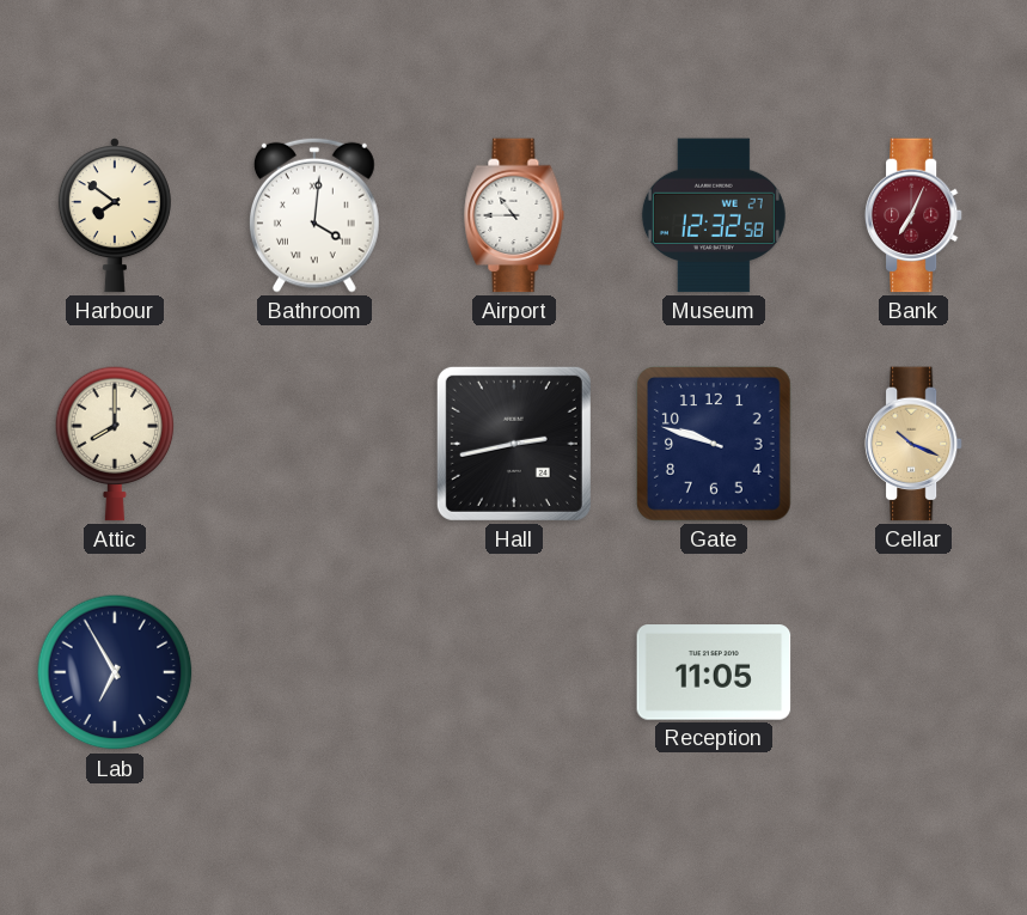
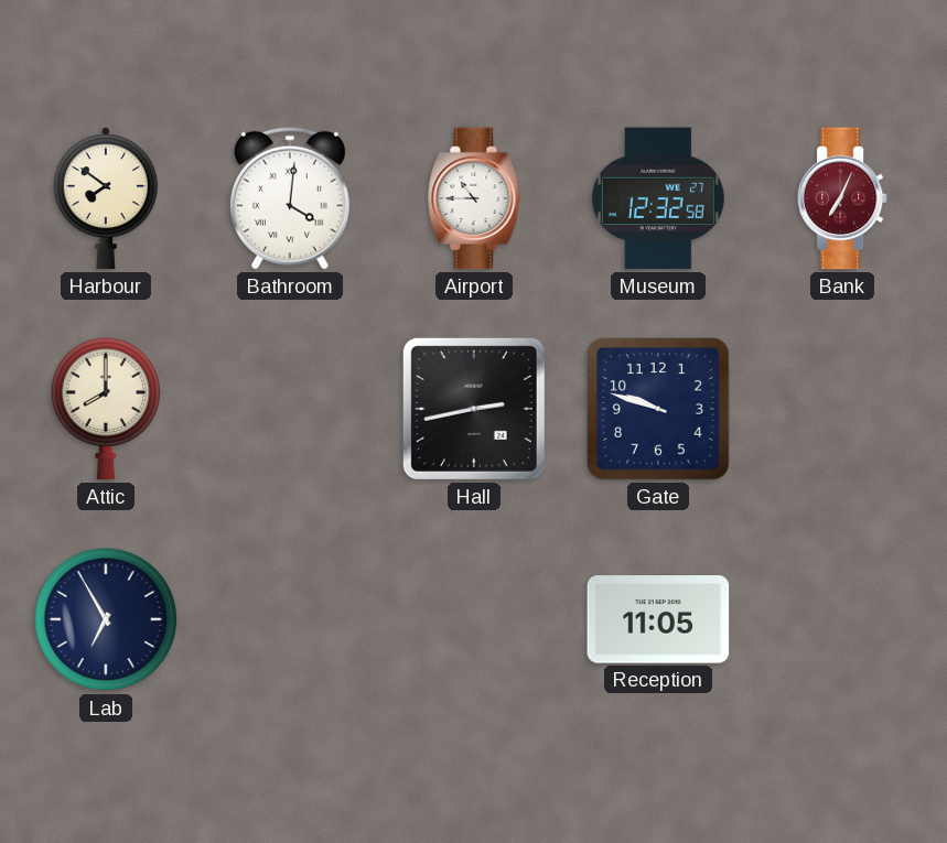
Cellar: 10:19 -> none (913, 444)
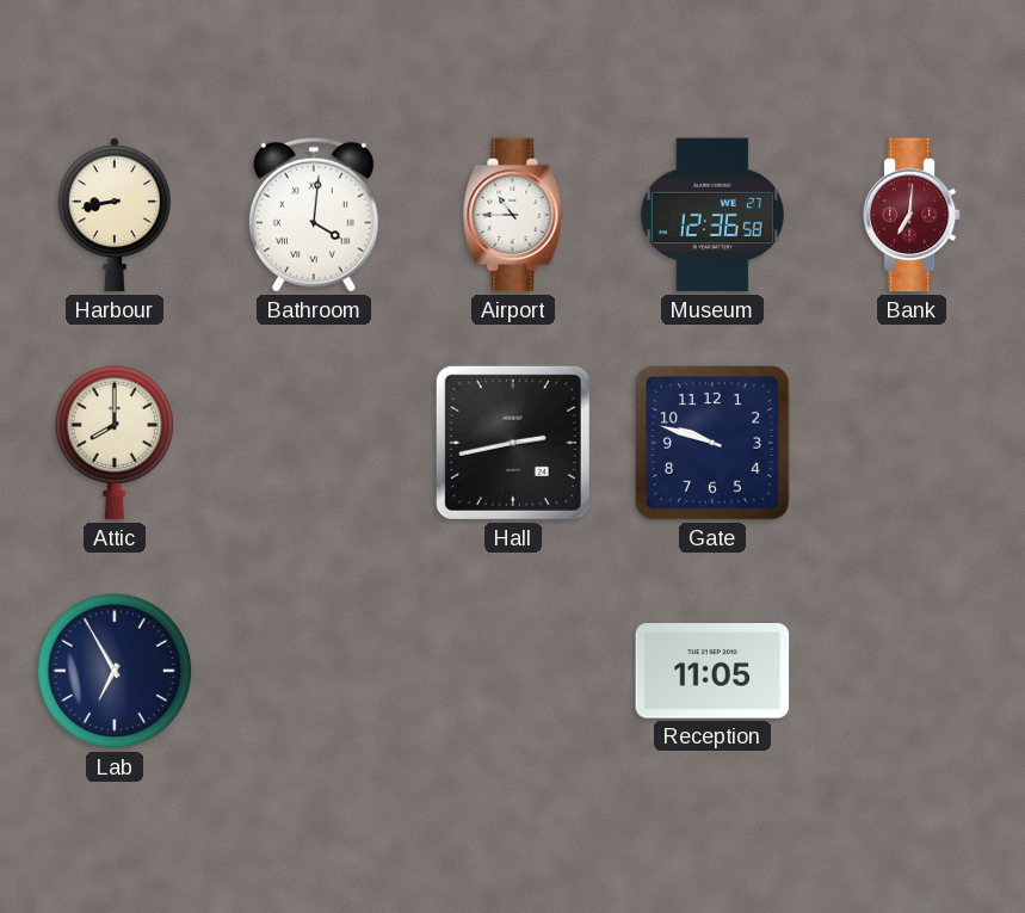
Harbour: 7:51 -> 8:43 (115, 215)
Museum: 12:32 -> 12:36 (712, 215)
Bank: 7:04 -> 7:01 (912, 215)
